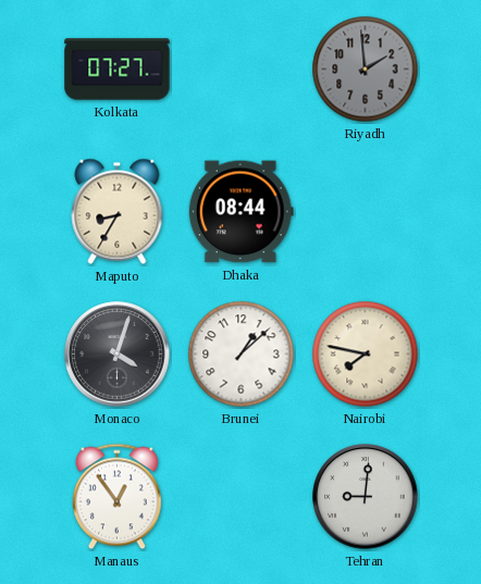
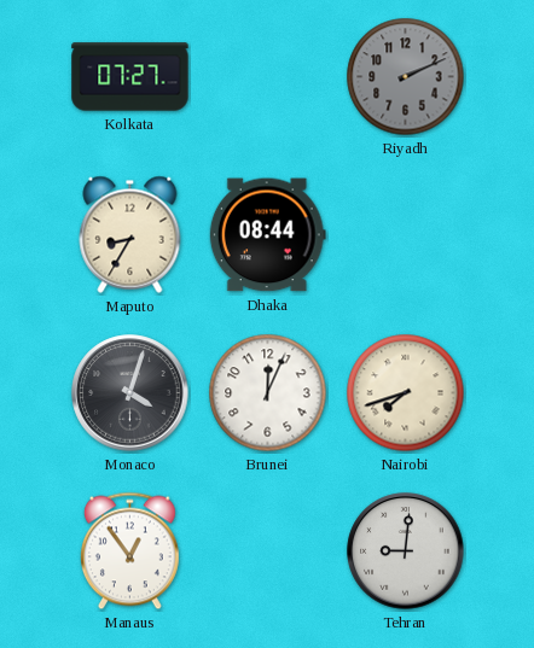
Riyadh: 1:59 -> 2:11 (406, 77)
Brunei: 1:08 -> 12:04 (268, 393)
Nairobi: 7:47 -> 7:42 (406, 393)
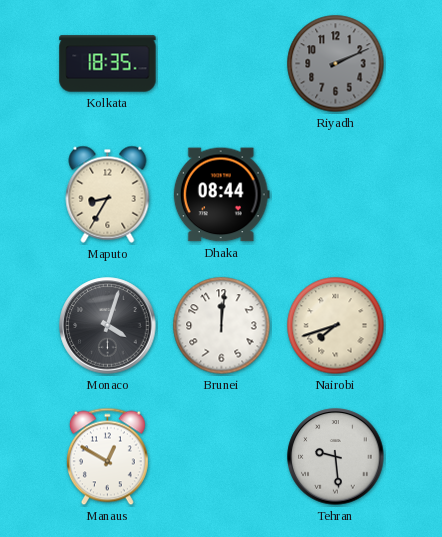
Kolkata: 07:27 -> 18:35 (108, 64)
Brunei: 12:04 -> 12:01 (222, 326)
Manaus: 12:54 -> 12:50 (107, 457)
Tehran: 9:01 -> 9:29 (336, 457)
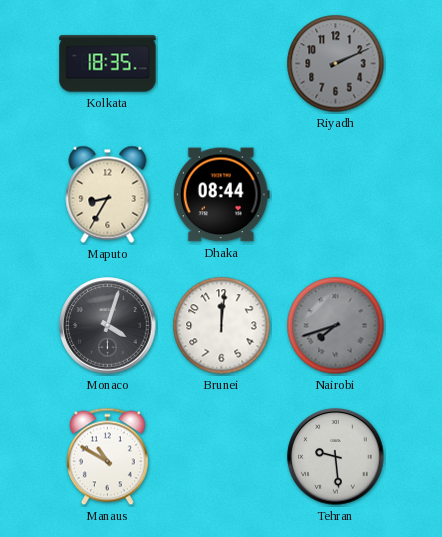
Nairobi dial: cream -> grey (336, 326)
Manaus: 12:50 -> 10:50 (107, 457)
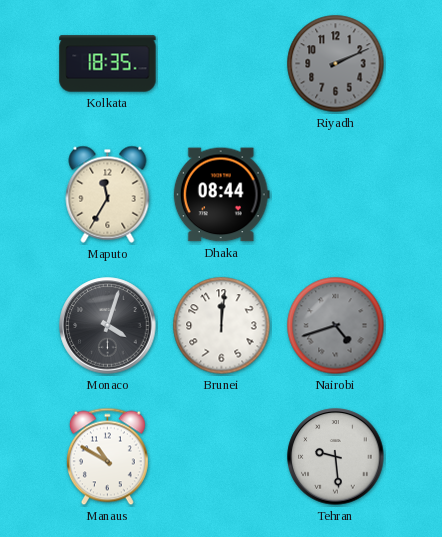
Maputo: 8:35 -> 11:35 (108, 194)
Nairobi: 7:42 -> 4:42 (336, 326)
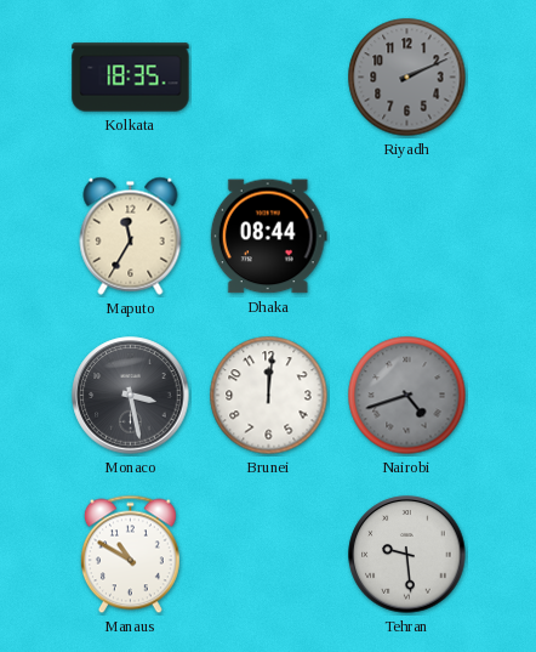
Monaco: 4:03 -> 3:28 (131, 396)
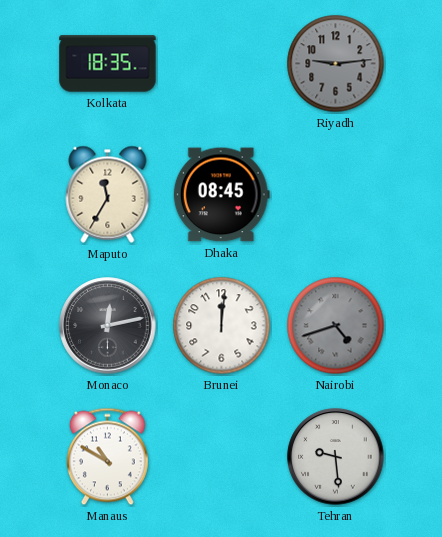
Riyadh: 2:11 -> 9:14 (336, 64)
Dhaka: 08:44 -> 08:45 (221, 195)
Monaco: 3:28 -> 12:13 (108, 326)
